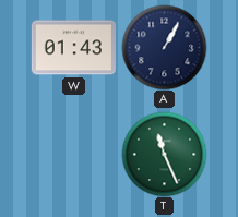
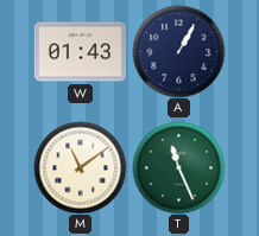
M: none -> 11:09 (80, 167)
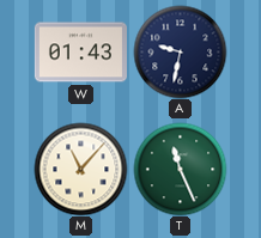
A: 1:05 -> 9:32 (180, 51)
M: 11:09 -> 11:07 (80, 169)
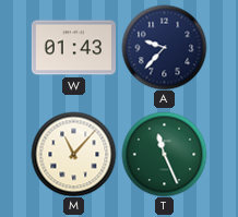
A: 9:32 -> 9:37 (164, 47)
